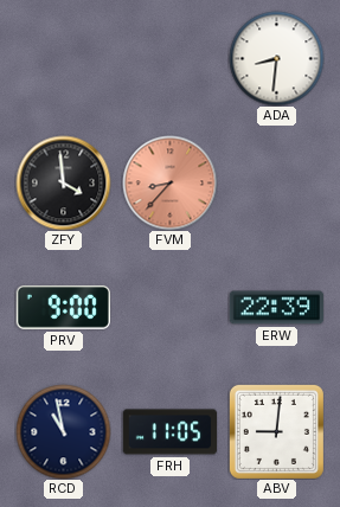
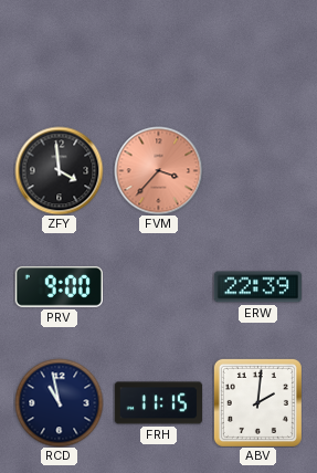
ADA: 8:31 -> none (276, 58)
FVM: 8:37 -> 3:37 (158, 170)
FRH: 11:05 -> 11:15 (158, 403)
ABV: 9:01 -> 2:01 (257, 402)
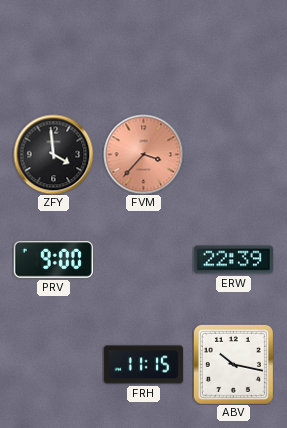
RCD: 10:58 -> none (59, 402)
ABV: 2:01 -> 10:17 (233, 364)
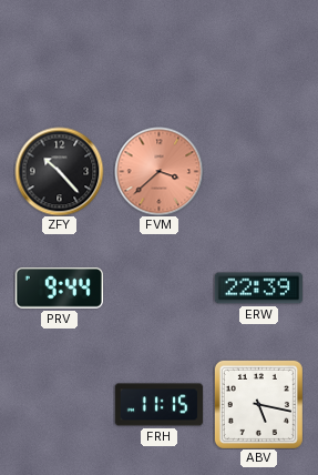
ZFY: 3:59 -> 10:23 (59, 171)
FVM: 3:37 -> 3:38 (158, 171)
PRV: 9:00 -> 9:44 (59, 287)
ABV: 10:17 -> 5:17 (258, 404)
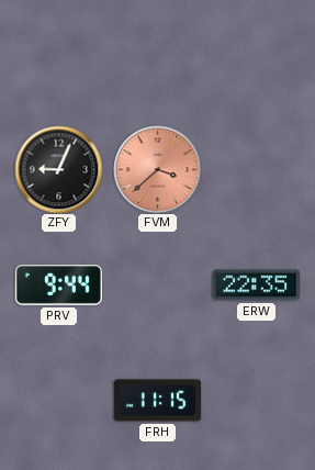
ZFY: 10:23 -> 9:04 (58, 169)
ERW: 22:39 -> 22:35 (256, 286)
ABV: 5:17 -> none (258, 404)
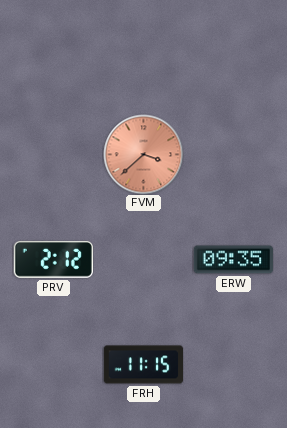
ZFY: 9:04 -> none (58, 169)
PRV: 9:44 -> 2:12 (53, 259)
ERW: 22:35 -> 09:35 (233, 260)
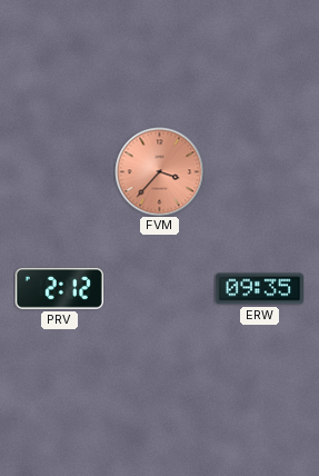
FVM: 3:38 -> 3:37 (159, 171)
FRH: 11:15 -> none (143, 365)
